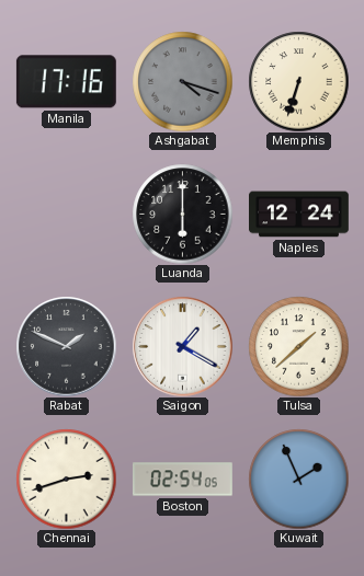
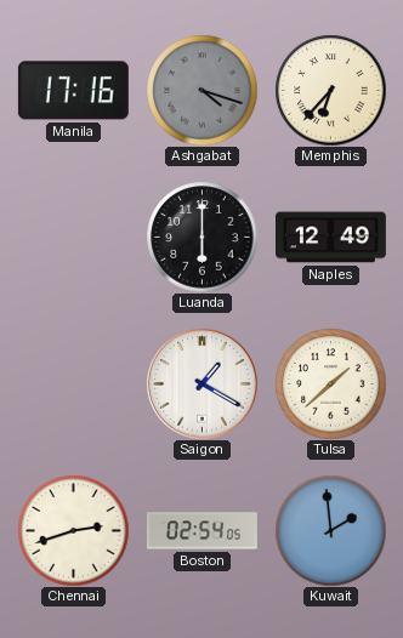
Memphis: 6:33 -> 6:37 (330, 90)
Naples: 12:24 -> 12:49 (331, 238)
Rabat: 1:49 -> none (66, 346)
Kuwait: 1:56 -> 1:59 (330, 530)
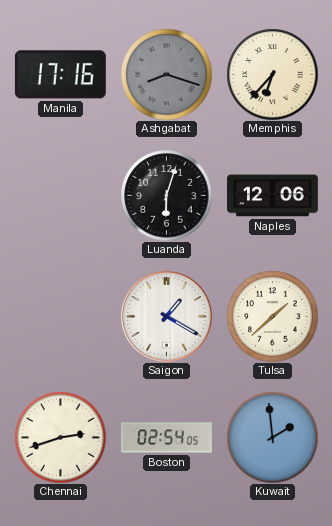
Ashgabat: 4:18 -> 8:18 (166, 74)
Luanda: 6:00 -> 6:03 (166, 195)
Naples: 12:49 -> 12:06 (273, 196)
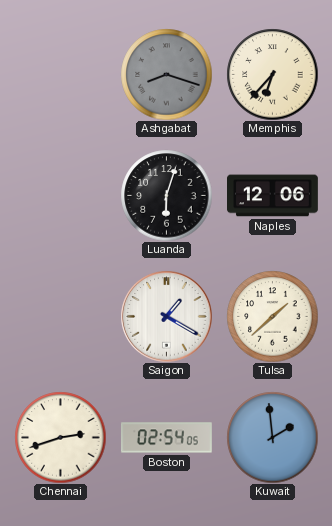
Manila: 17:16 -> none (60, 75)
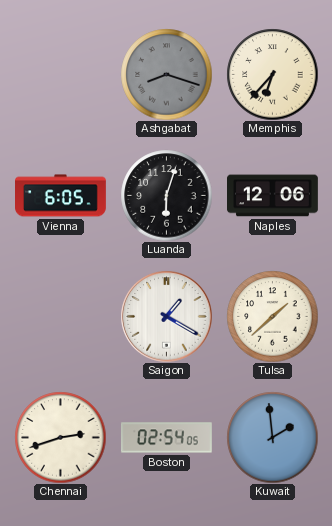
Vienna: none -> 6:05 (61, 196)
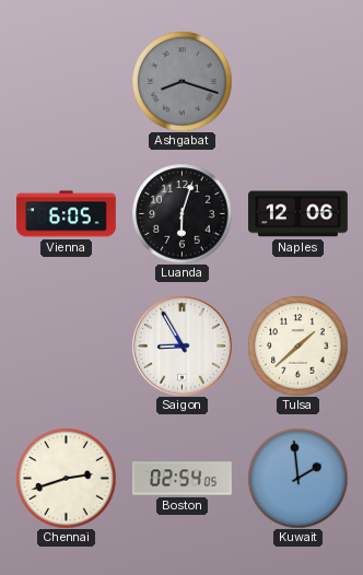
Memphis: 6:37 -> none (272, 74)
Saigon: 1:20 -> 8:55 (181, 345)
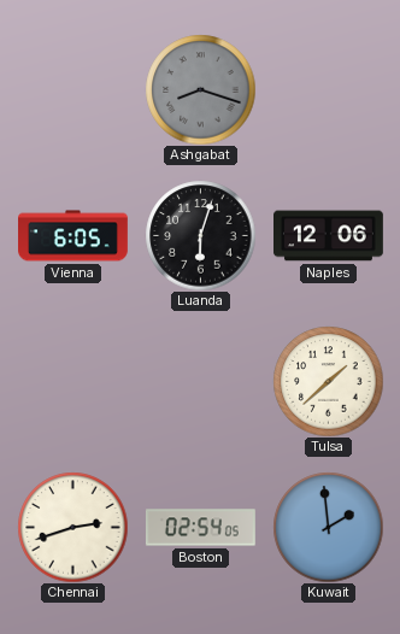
Saigon: 8:55 -> none (181, 345)
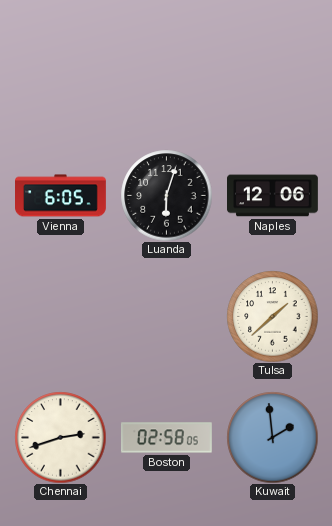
Ashgabat: 8:18 -> none (200, 89)
Boston: 02:54 -> 02:58 (166, 438)
